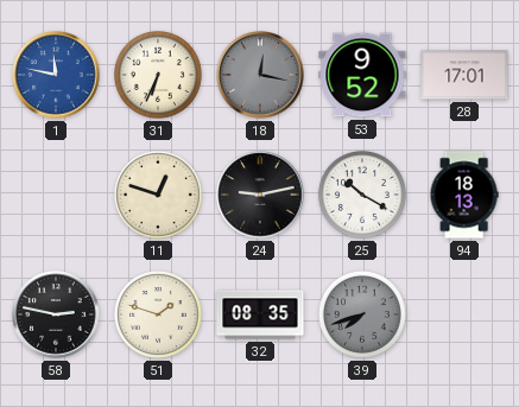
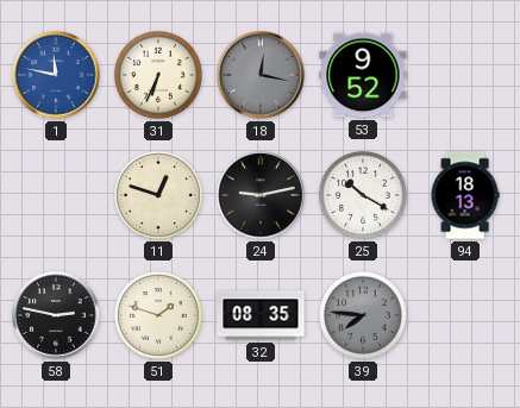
28: 17:01 -> none (464, 75)
39: 7:42 -> 7:46 (363, 315)
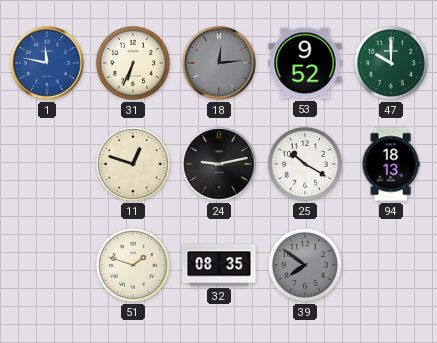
18: 12:17 -> 12:14 (219, 63)
47: none -> 10:00 (391, 63)
58: 2:47 -> none (56, 315)
39: 7:46 -> 7:51 (305, 265)
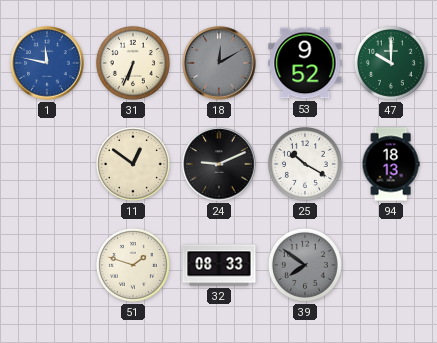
18: 12:14 -> 12:10 (219, 63)
11: 12:48 -> 12:51 (133, 164)
24: 9:13 -> 9:11 (219, 164)
32: 08:35 -> 08:33 (219, 265)
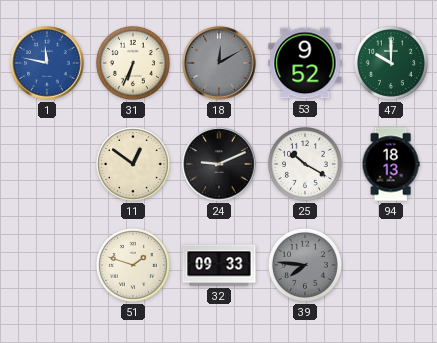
32: 08:33 -> 09:33 (219, 265)
39: 7:51 -> 7:46 (305, 265)
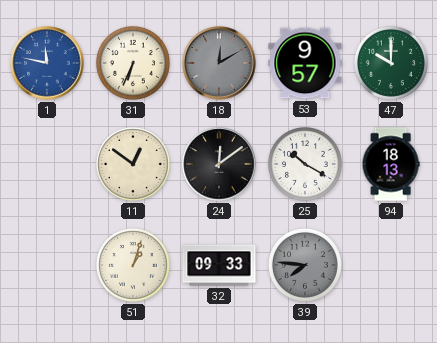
53: 9:52 -> 9:57 (305, 63)
24: 9:11 -> 12:09 (219, 164)
51: 1:48 -> 1:03 (133, 265)
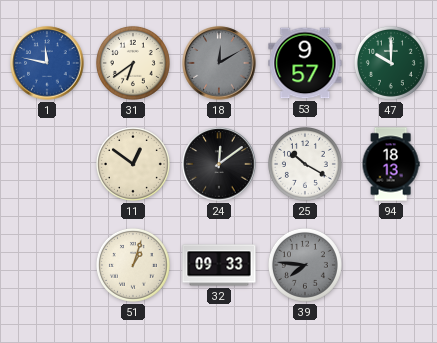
31: 6:34 -> 6:39 (133, 63)
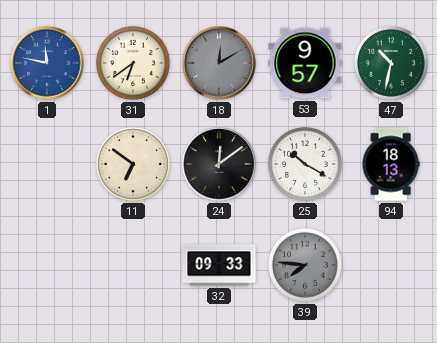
47: 10:00 -> 10:32 (391, 63)
11: 12:51 -> 6:51 (133, 164)
51: 1:03 -> none (133, 265)
